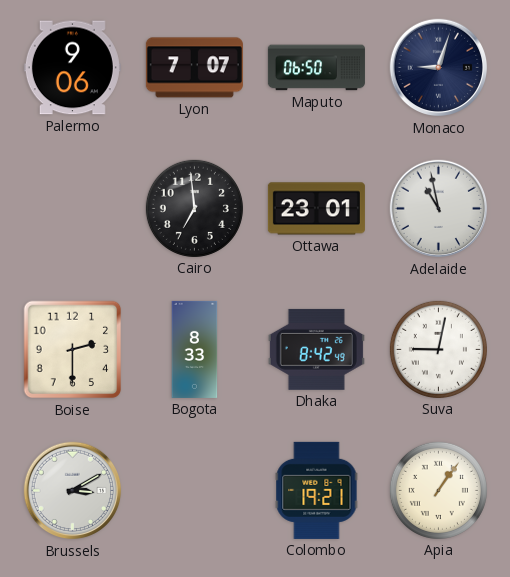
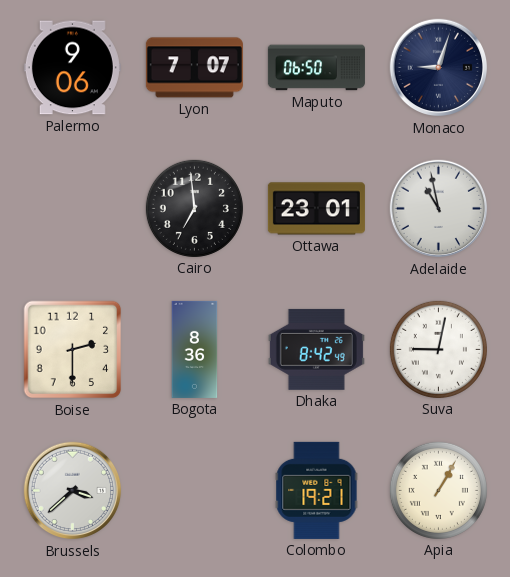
Bogota: 8:33 -> 8:36 (195, 349)
Brussels: 3:10 -> 3:38 (73, 491)
Apia: 1:06 -> 1:05 (438, 490)
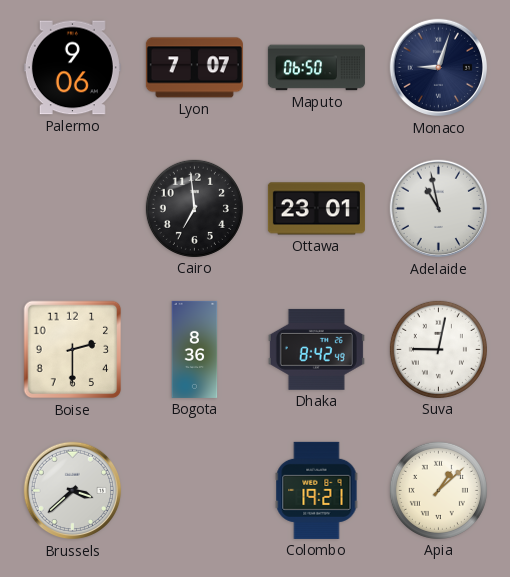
Apia: 1:05 -> 1:08 (438, 490)
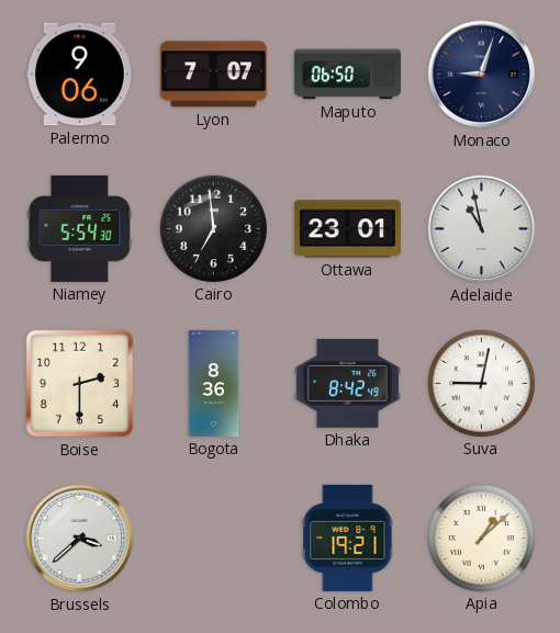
Niamey: none -> 5:54 (80, 228)
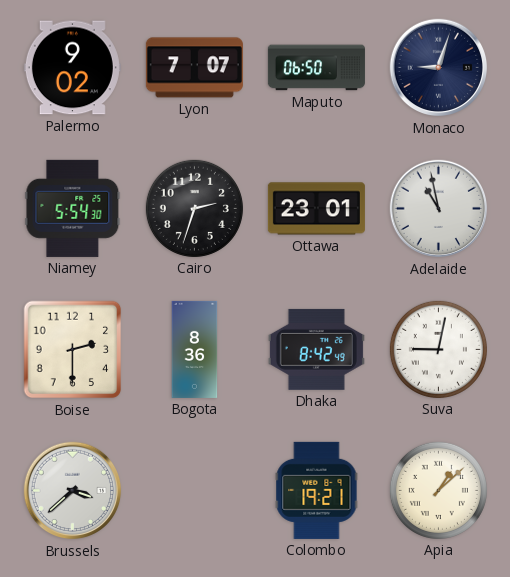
Palermo: 9:06 -> 9:02 (72, 68)
Cairo: 6:59 -> 2:33 (194, 208)
